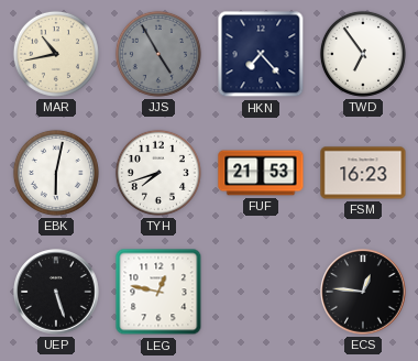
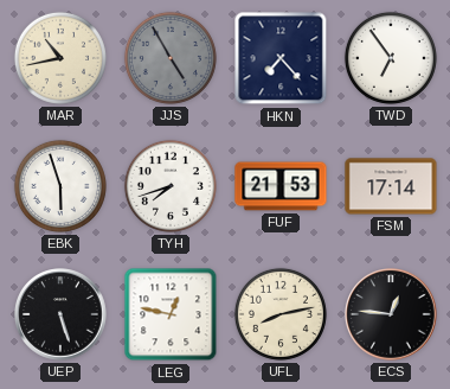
EBK: 6:02 -> 5:57 (60, 186)
FSM: 16:23 -> 17:14 (391, 186)
UFL: none -> 8:13 (281, 314)
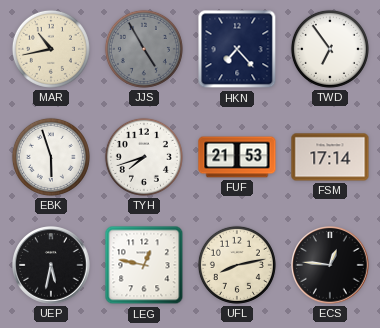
UEP: 5:27 -> 5:32 (51, 265)
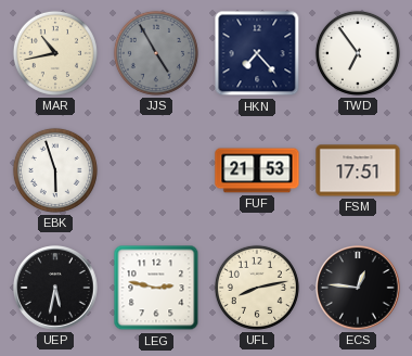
TYH: 7:42 -> none (144, 157)
FSM: 17:14 -> 17:51 (358, 170)
LEG: 12:47 -> 2:47 (156, 288)
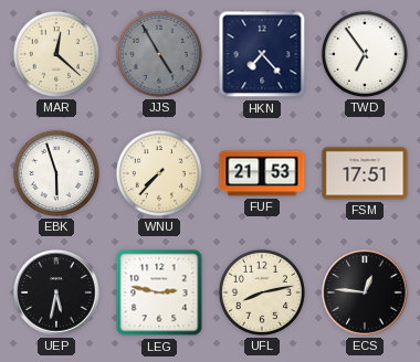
MAR: 10:43 -> 12:22 (56, 54)
WNU: none -> 7:37 (159, 173)
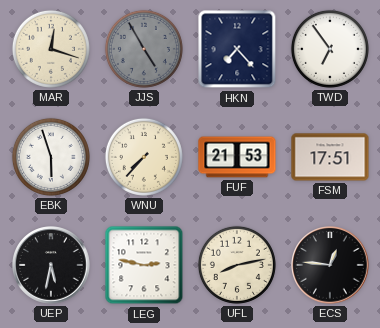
MAR: 12:22 -> 12:18 (51, 49)
